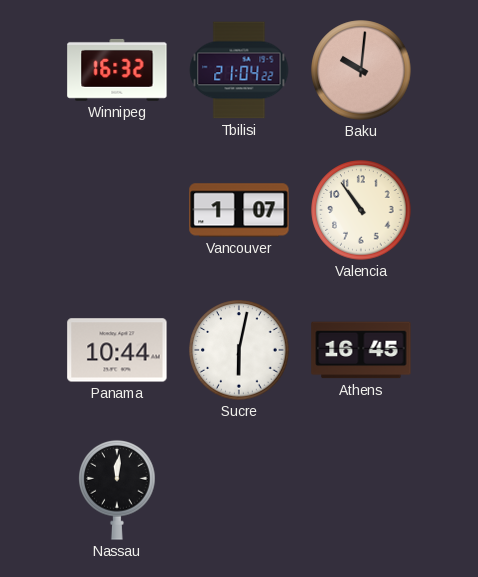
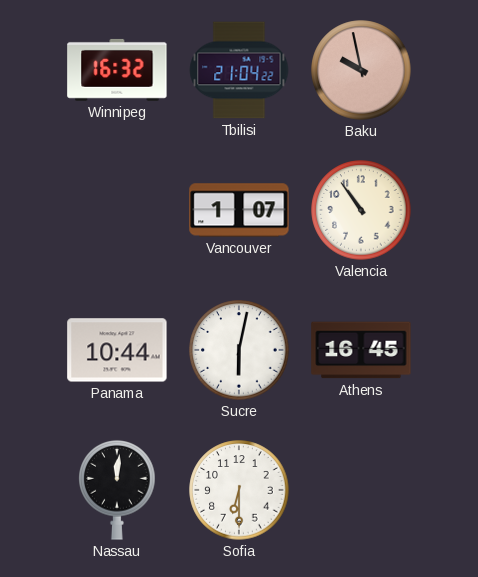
Baku: 10:01 -> 9:58 (361, 70)
Sofia: none -> 6:30 (239, 490)
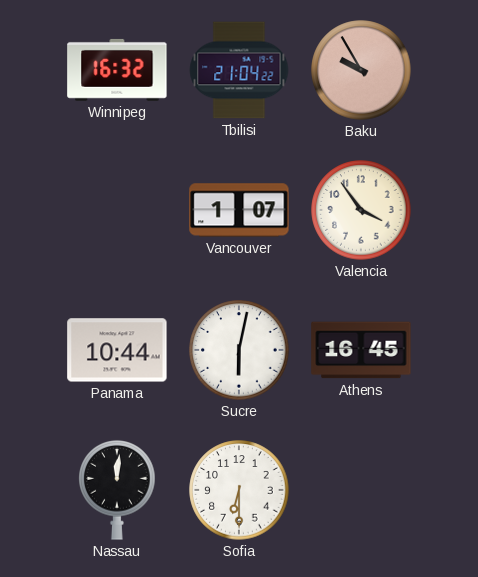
Baku: 9:58 -> 9:55 (361, 70)
Valencia: 10:54 -> 3:54 (361, 210)
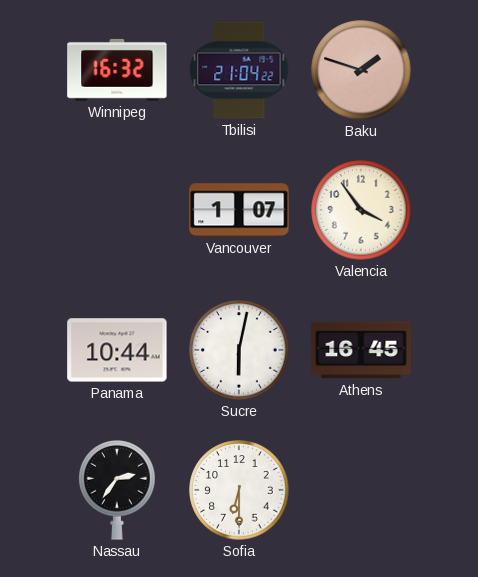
Baku: 9:55 -> 1:48 (361, 70)
Nassau: 12:01 -> 2:36 (117, 490)
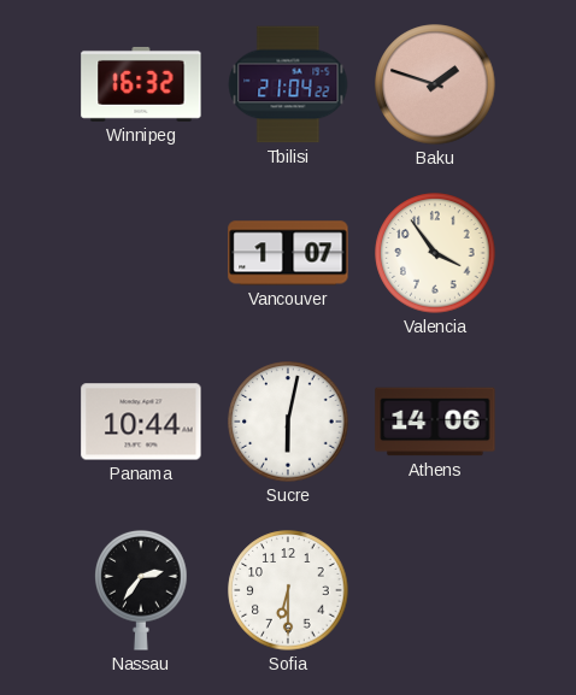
Athens: 16:45 -> 14:06 (435, 422)
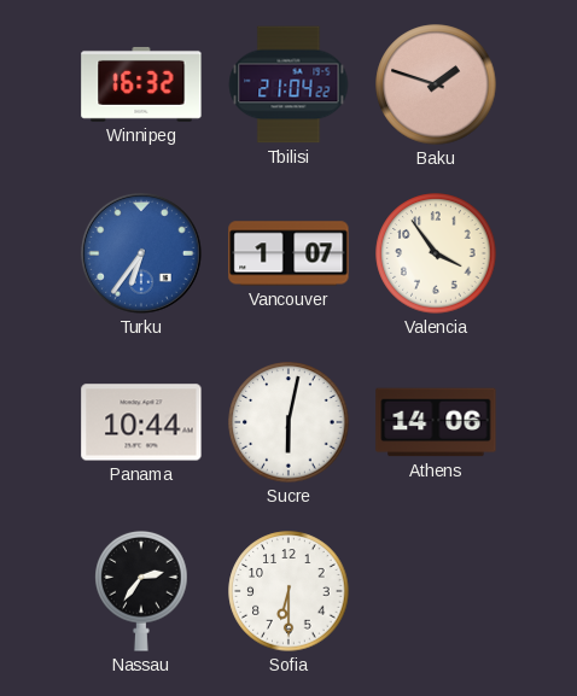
Turku: none -> 6:36 (141, 253)
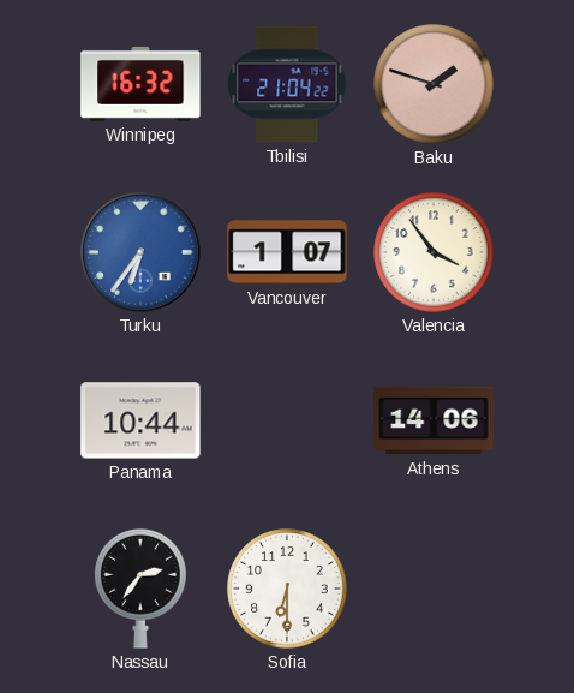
Sucre: 6:02 -> none (288, 422)
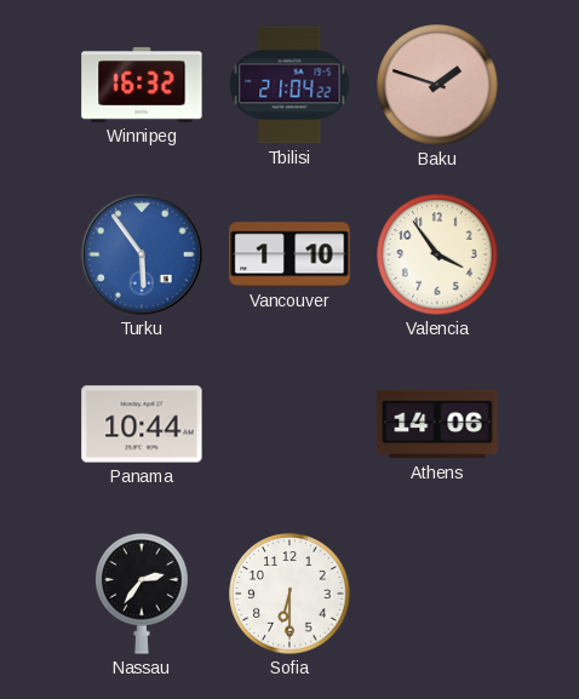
Turku: 6:36 -> 5:54 (142, 254)
Vancouver: 1:07 -> 1:10 (289, 254)
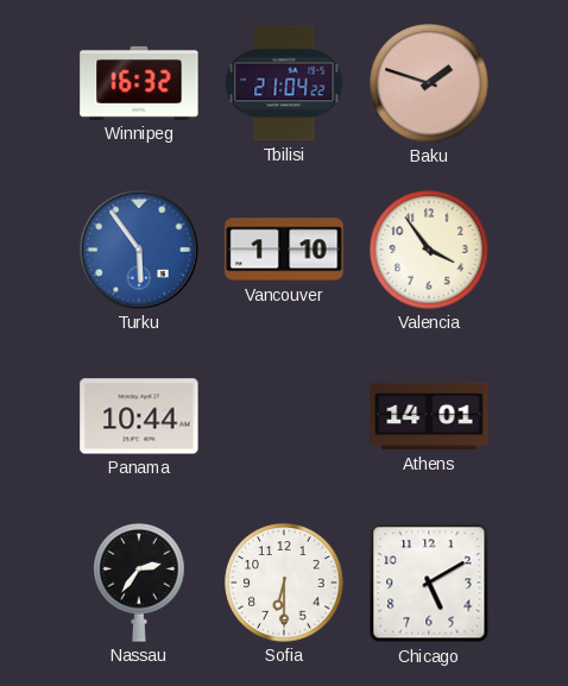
Athens: 14:06 -> 14:01 (429, 416)
Chicago: none -> 5:10 (429, 583)
